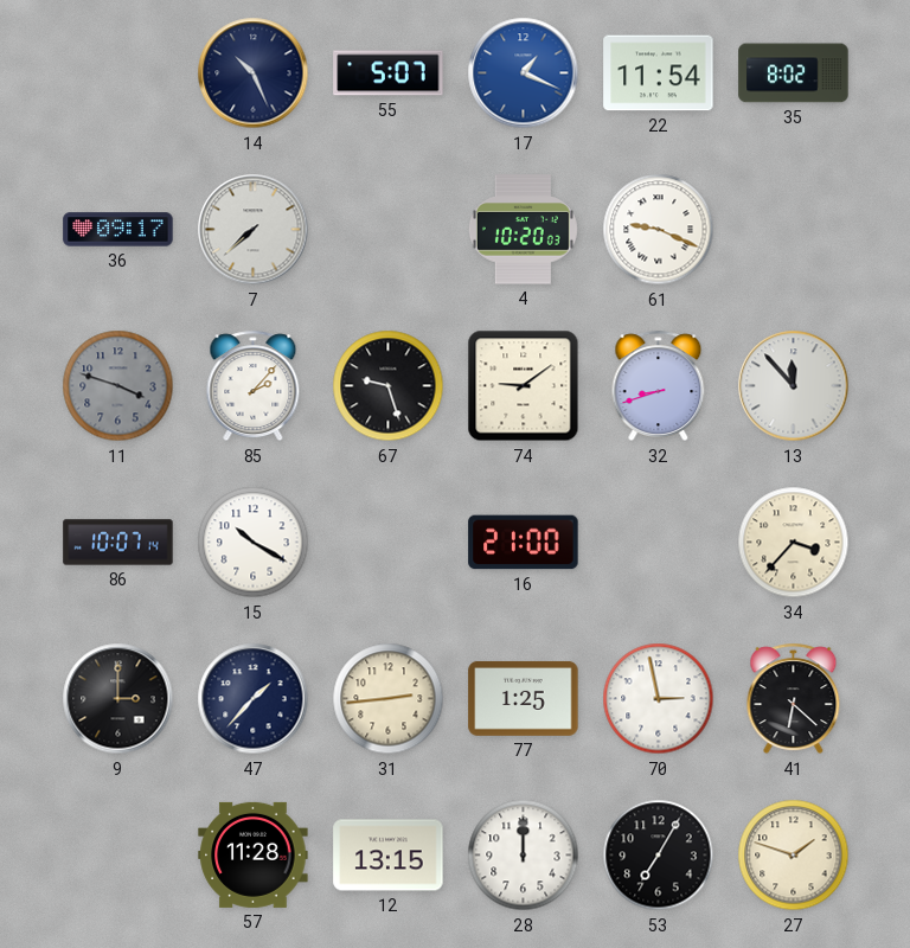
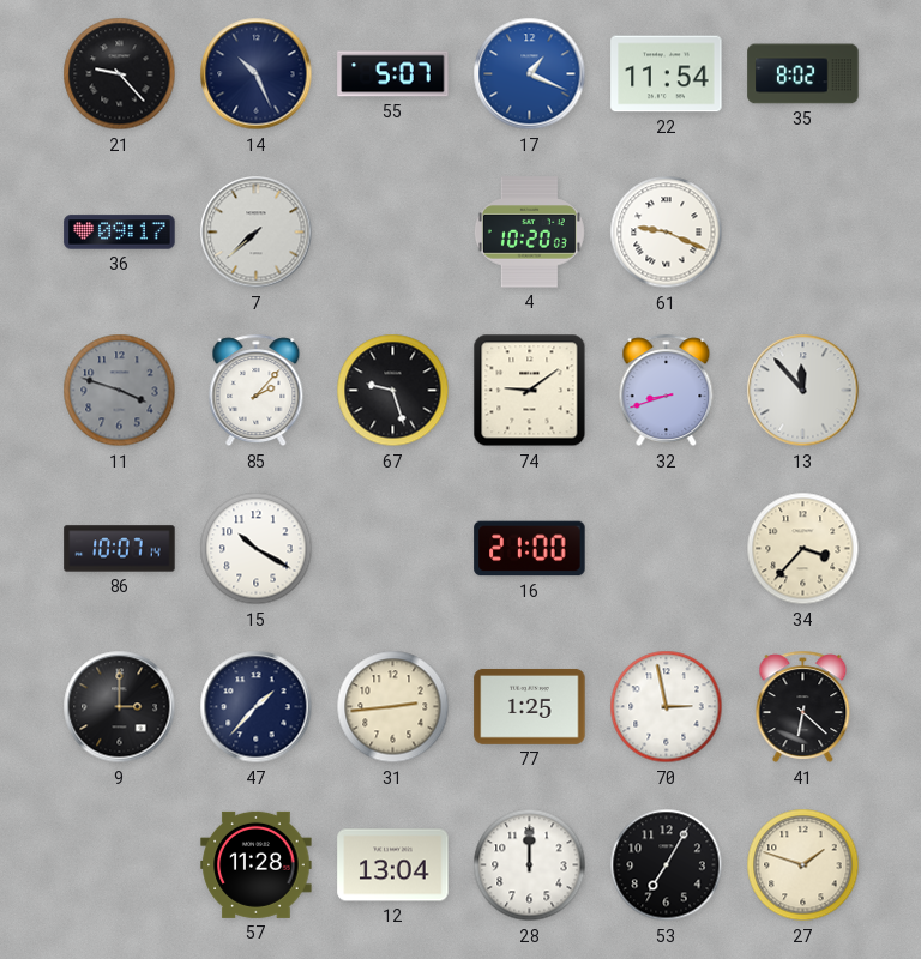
21: none -> 9:23 (120, 74)
12: 13:15 -> 13:04 (393, 865)
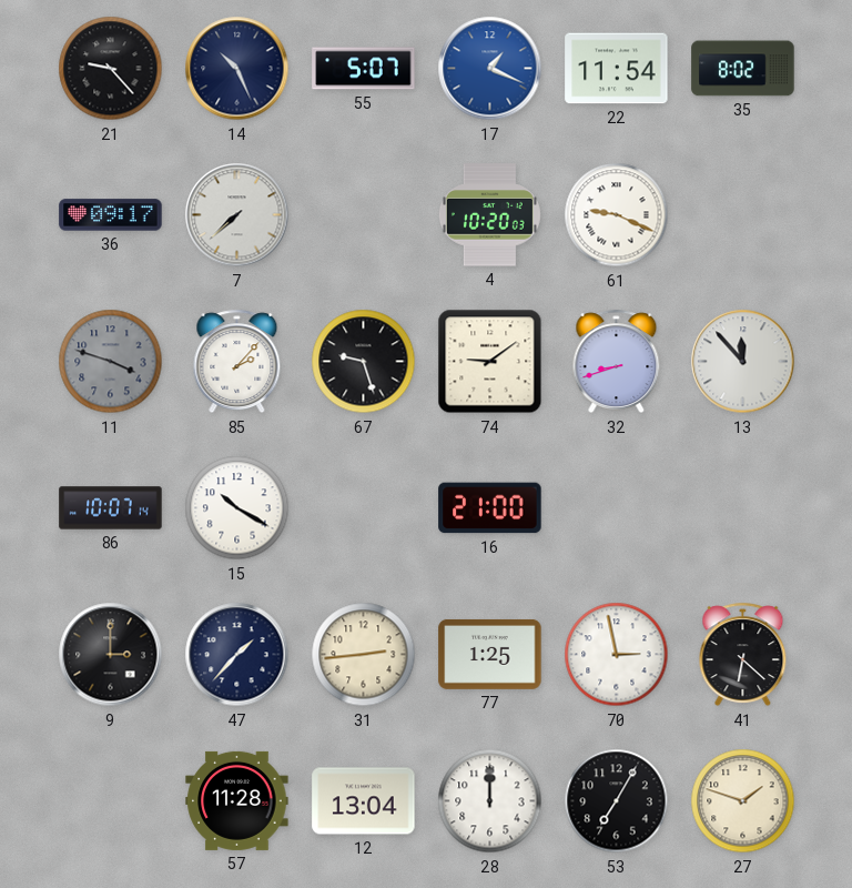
34: 3:37 -> none (803, 549)
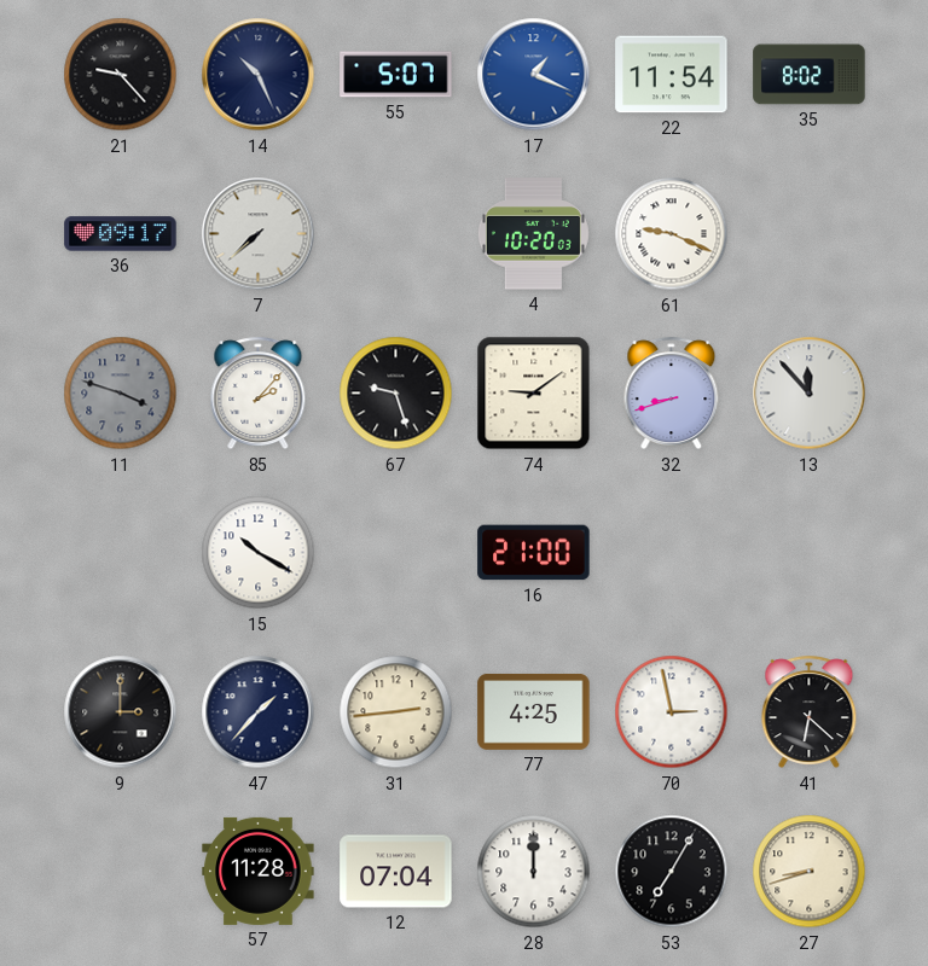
86: 10:07 -> none (111, 508)
77: 1:25 -> 4:25 (534, 711)
12: 13:04 -> 07:04 (396, 872)
27: 1:48 -> 8:42 (810, 872)
